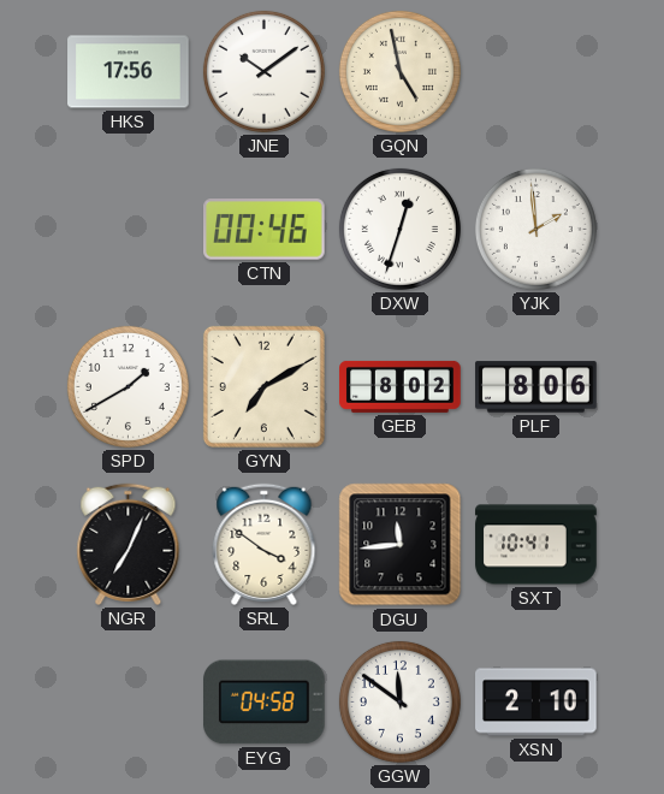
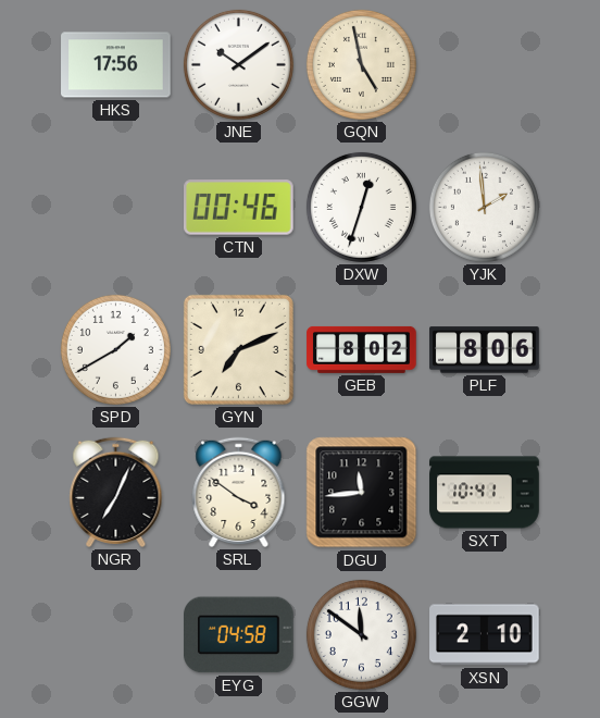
GYN: 7:10 -> 7:11 (238, 349)
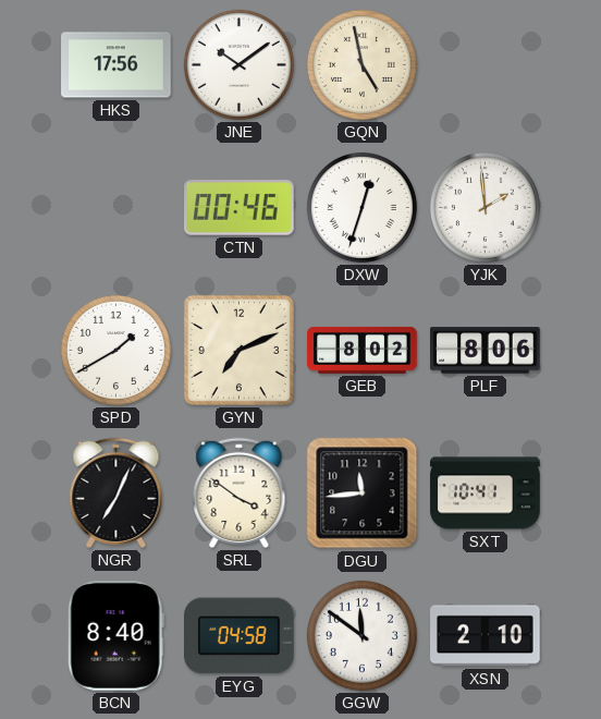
BCN: none -> 8:40 (115, 636)
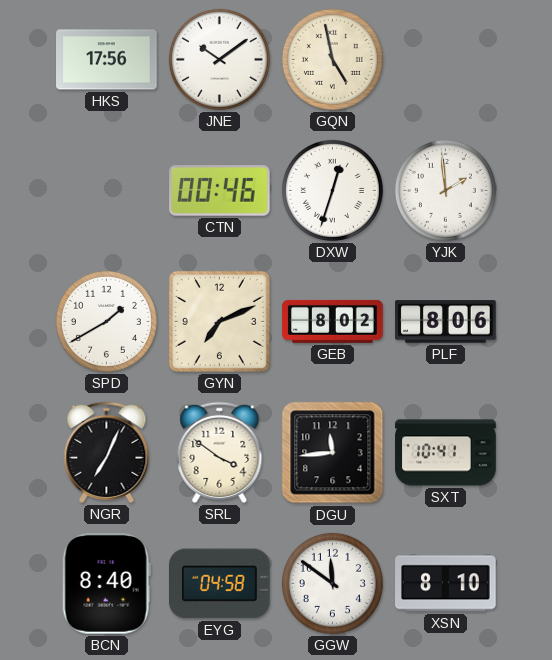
XSN: 2:10 -> 8:10 (446, 584)
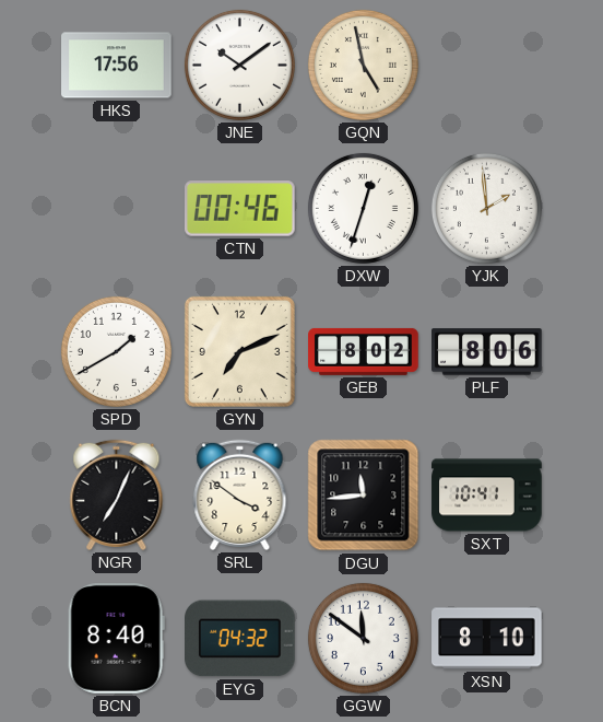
EYG: 04:58 -> 04:32 (240, 639)
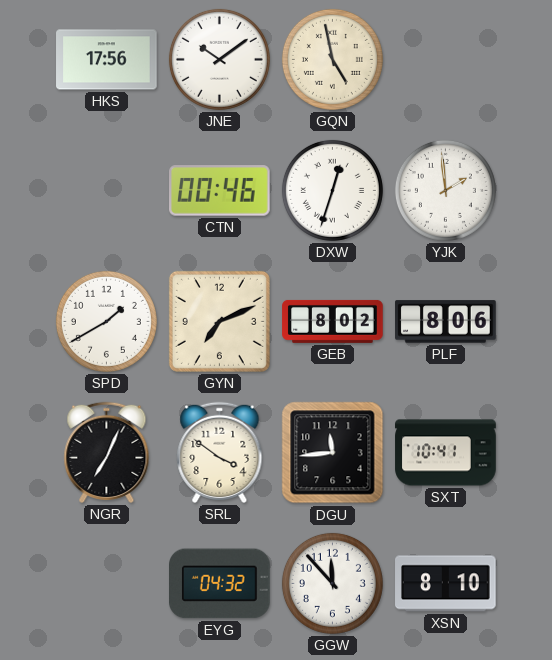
BCN: 8:40 -> none (116, 639)
GGW: 11:51 -> 11:53 (332, 583)
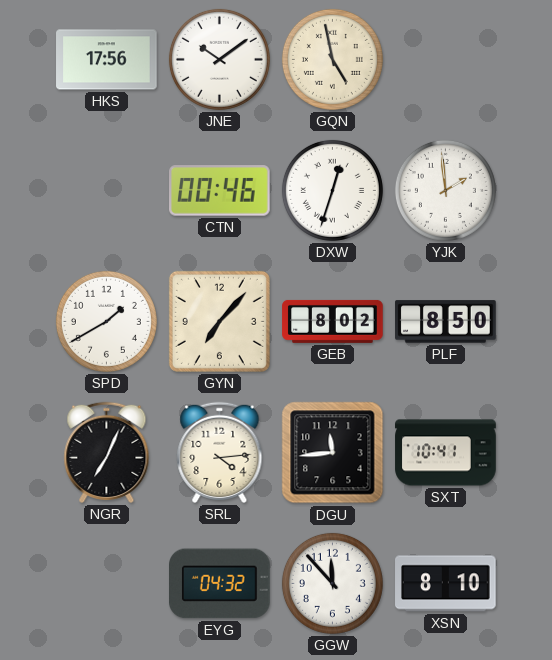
GYN: 7:11 -> 7:07 (219, 321)
PLF: 8:06 -> 8:50 (446, 322)
SRL: 3:51 -> 4:14 (220, 452)
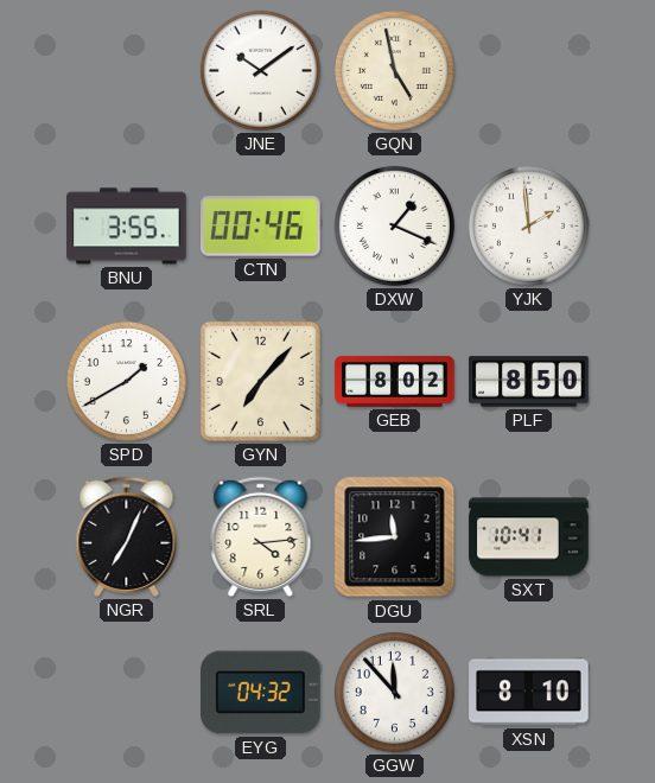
HKS: 17:56 -> none (107, 60)
BNU: none -> 3:55 (127, 227)
DXW: 12:33 -> 1:19 (394, 225)
